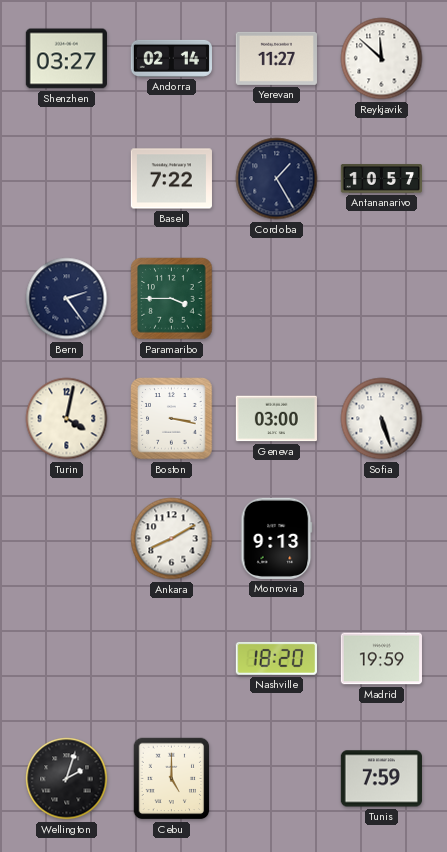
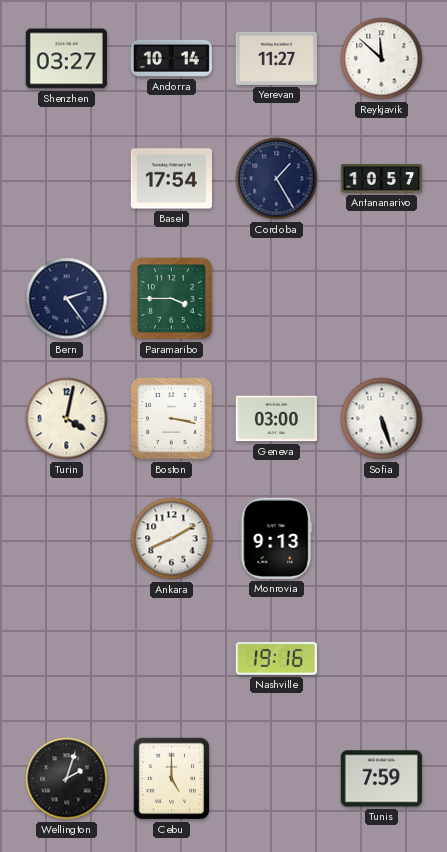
Andorra: 02:14 -> 10:14 (171, 58)
Basel: 7:22 -> 17:54 (171, 179)
Nashville: 18:20 -> 19:16 (276, 658)
Madrid: 19:59 -> none (381, 659)
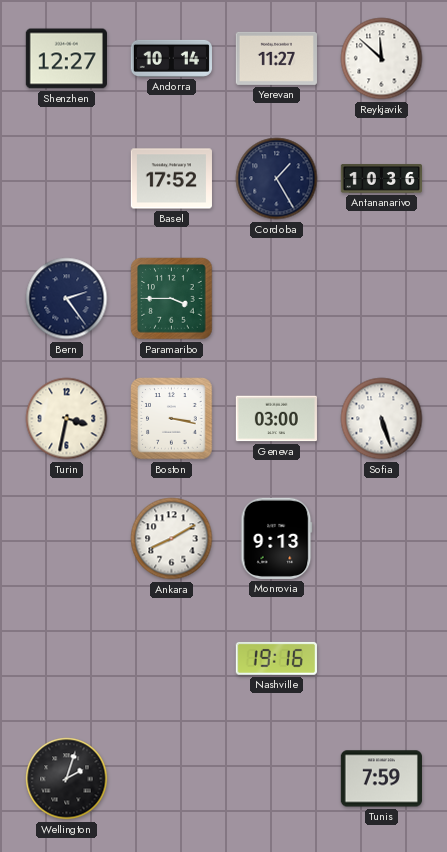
Shenzhen: 03:27 -> 12:27 (66, 59)
Basel: 17:54 -> 17:52 (171, 179)
Antananarivo: 10:57 -> 10:36 (381, 179)
Turin: 4:02 -> 3:32 (67, 419)
Cebu: 5:00 -> none (172, 779)
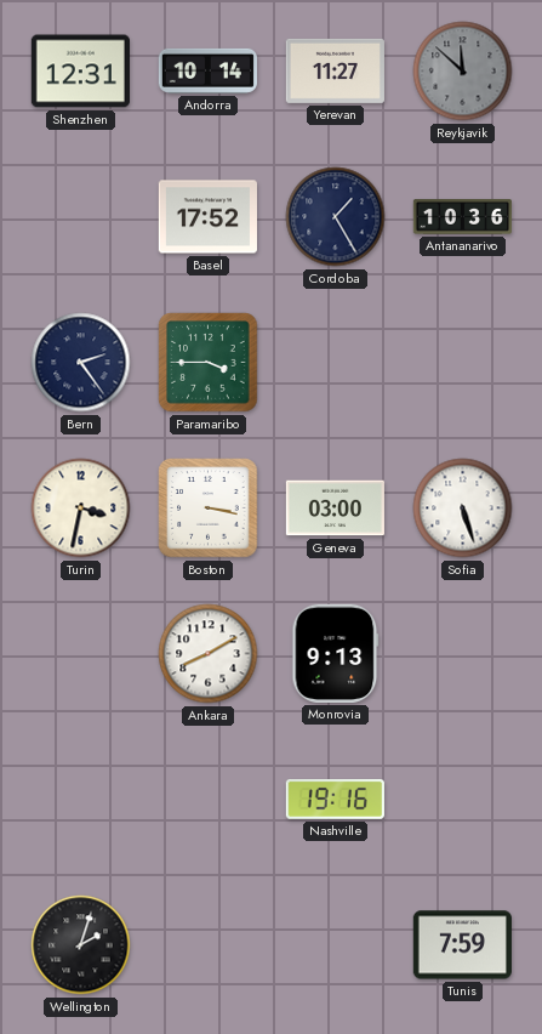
Shenzhen: 12:27 -> 12:31 (80, 72)
Reykjavik dial: white -> grey (463, 72)
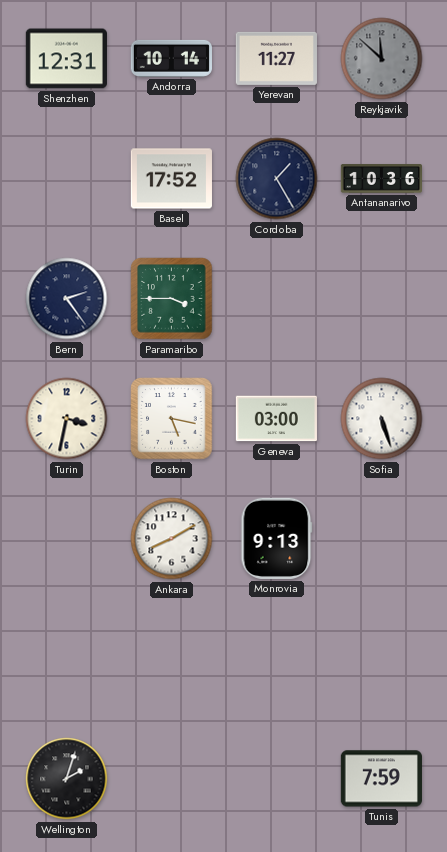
Boston: 3:17 -> 5:17 (172, 419)
Nashville: 19:16 -> none (335, 799)
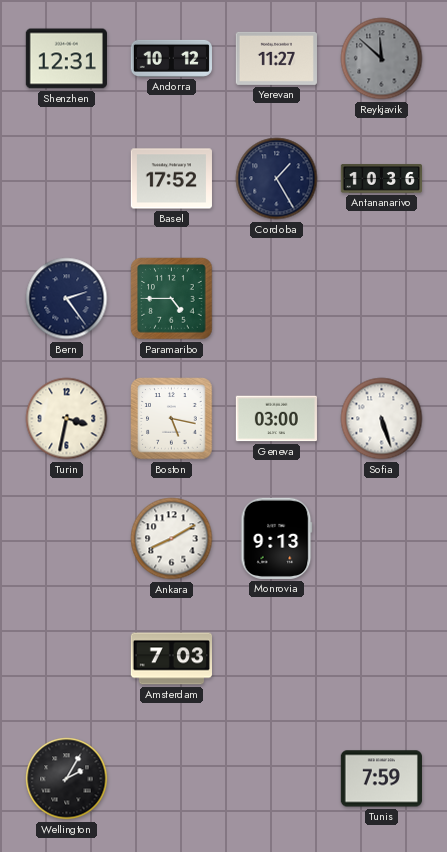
Andorra: 10:14 -> 10:12 (171, 58)
Paramaribo: 3:45 -> 4:45 (172, 299)
Amsterdam: none -> 7:03 (171, 659)
Wellington: 2:03 -> 2:05 (67, 779)
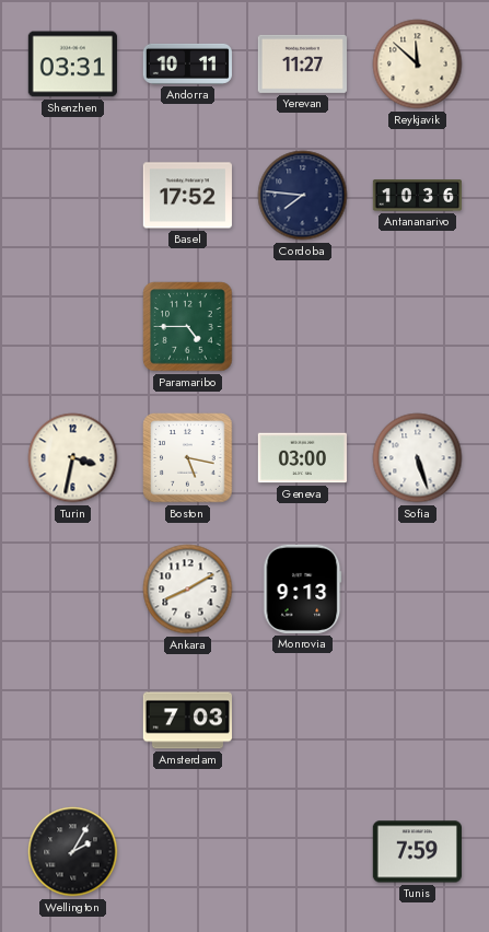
Shenzhen: 12:31 -> 03:31 (72, 65)
Andorra: 10:12 -> 10:11 (187, 63)
Reykjavik dial: grey -> cream (418, 65)
Cordoba: 1:25 -> 7:46 (303, 196)
Bern: 2:24 -> none (67, 299)
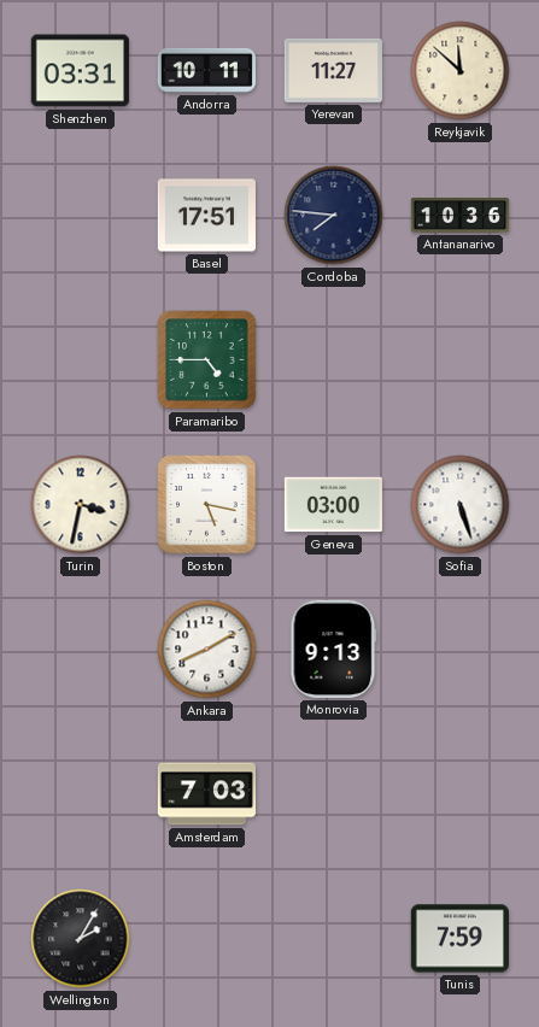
Basel: 17:52 -> 17:51 (206, 216)
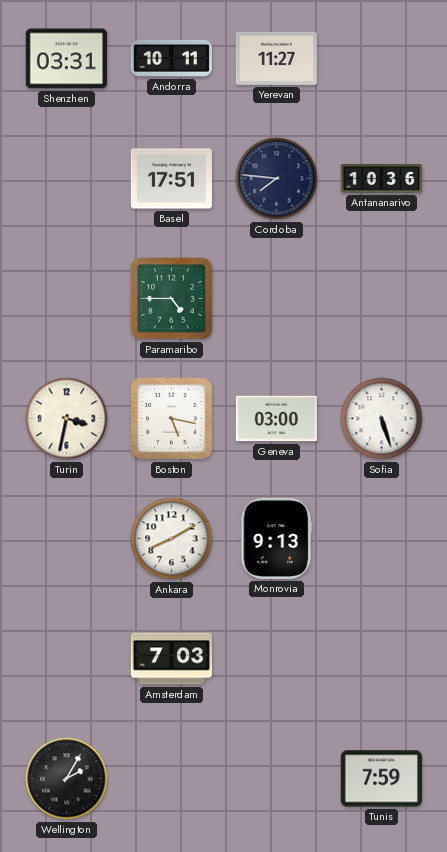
Reykjavik: 11:52 -> none (461, 71)
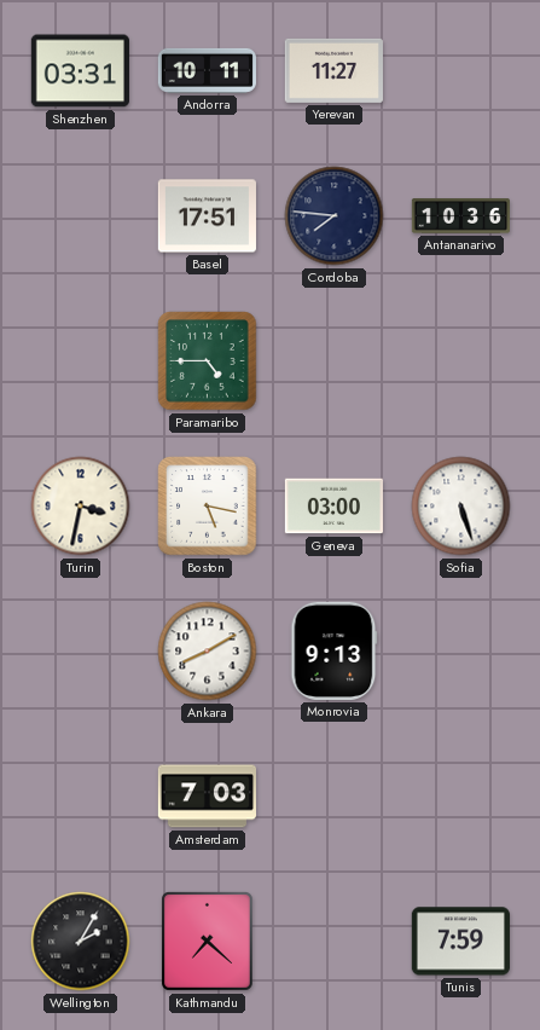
Kathmandu: none -> 7:22 (207, 941)
